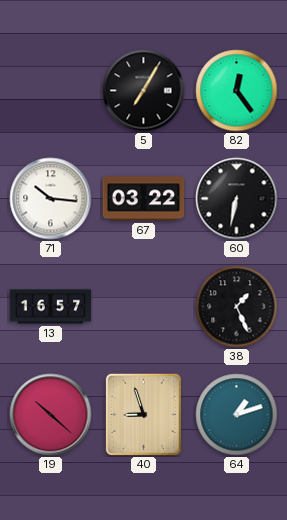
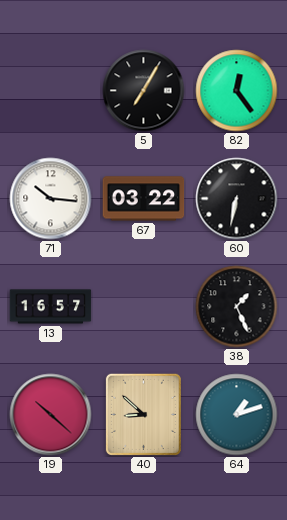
40: 8:57 -> 8:52 (143, 414)
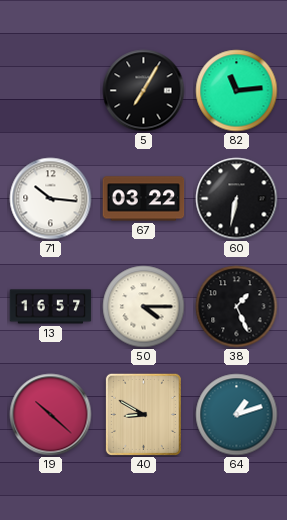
82: 12:24 -> 11:14 (237, 91)
50: none -> 4:15 (144, 307)
40: 8:52 -> 8:50 (143, 414)
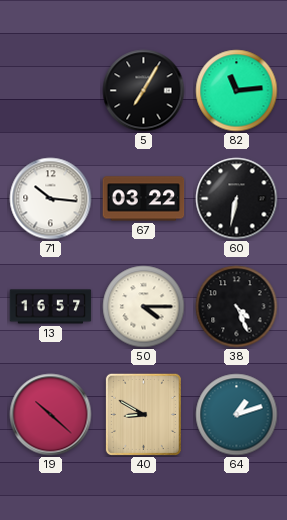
38: 1:26 -> 4:26 (237, 307)
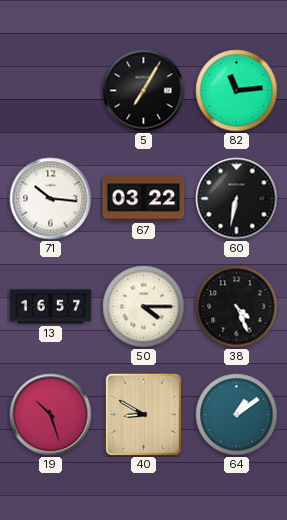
19: 10:22 -> 10:27 (51, 415)
64: 1:12 -> 1:09 (237, 415)
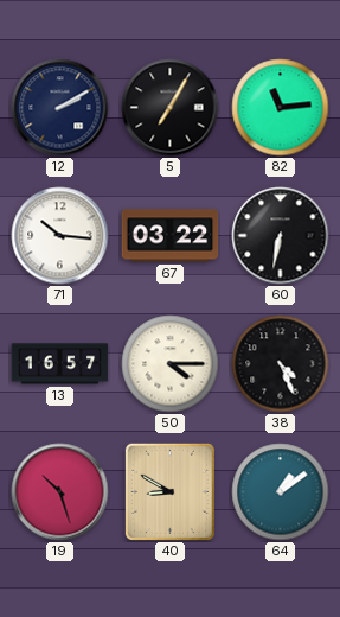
12: none -> 2:10 (60, 108)
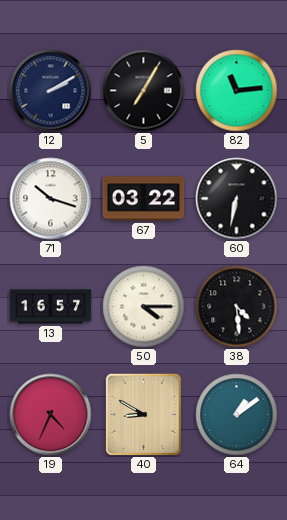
71: 10:16 -> 10:18 (51, 199)
38: 4:26 -> 4:29 (237, 307)
19: 10:27 -> 4:34 (51, 415)
